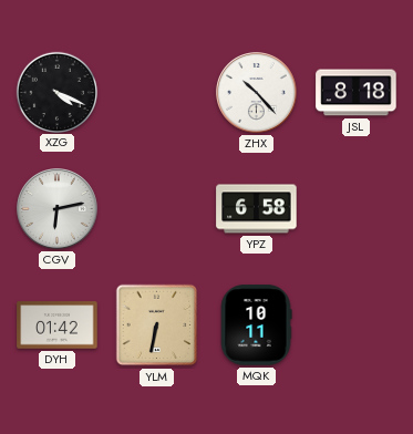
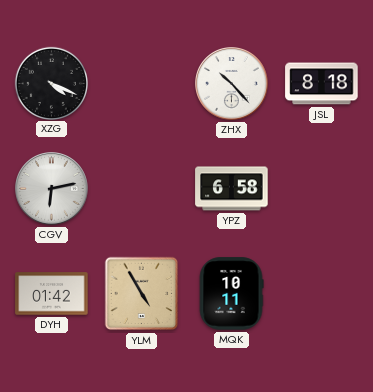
YLM: 6:32 -> 4:55 (142, 294)
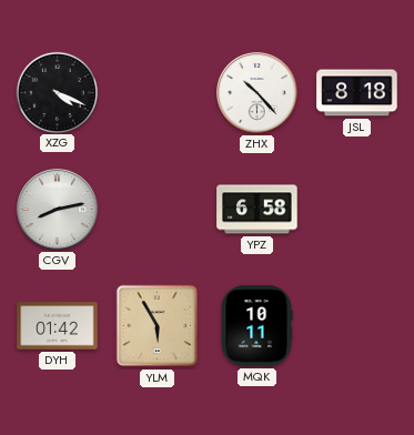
CGV: 6:13 -> 8:13 (58, 210)
YLM: 4:55 -> 5:55 (158, 326)
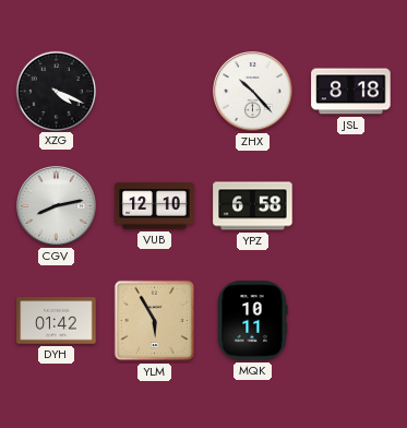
VUB: none -> 12:10 (155, 206)
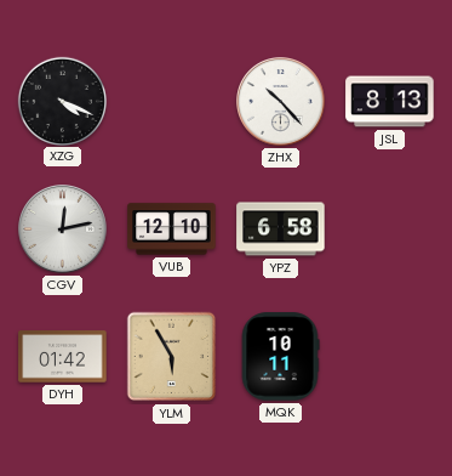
JSL: 8:18 -> 8:13 (390, 102)
CGV: 8:13 -> 12:13 (63, 229)
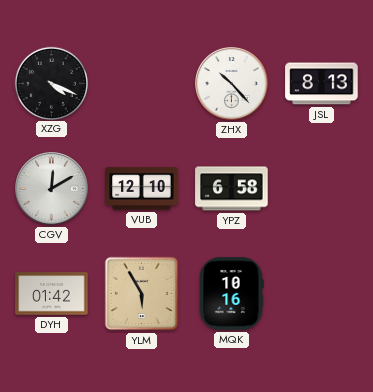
CGV: 12:13 -> 12:10 (52, 189)
MQK: 10:11 -> 10:16 (231, 294)
